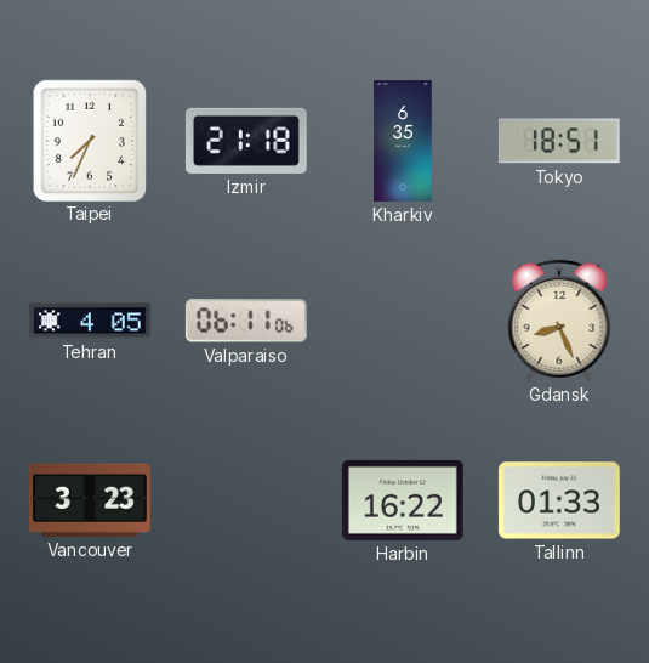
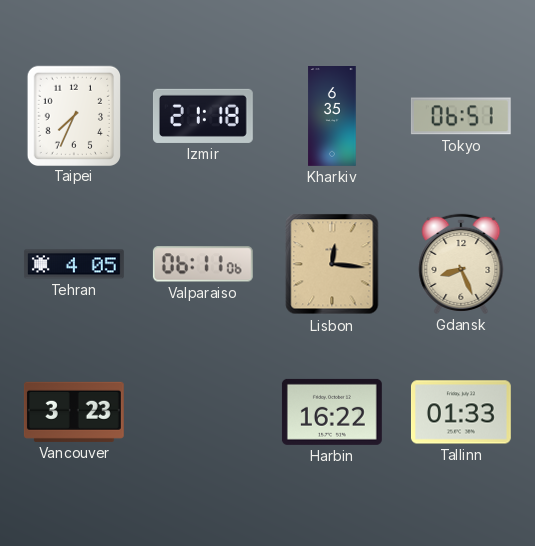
Tokyo: 18:51 -> 06:51 (461, 116)
Lisbon: none -> 12:16 (332, 264)
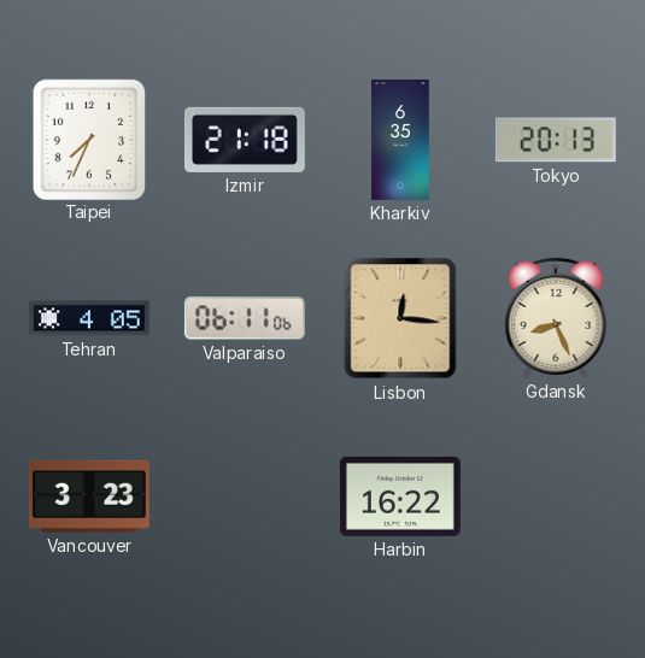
Tokyo: 06:51 -> 20:13 (556, 140)
Tallinn: 01:33 -> none (461, 412)
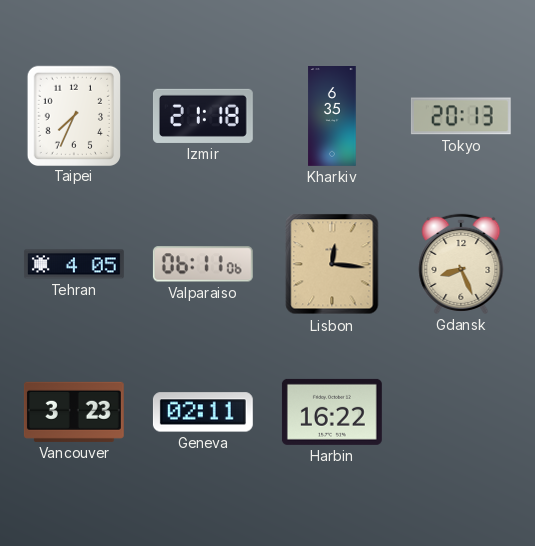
Geneva: none -> 02:11 (203, 412)
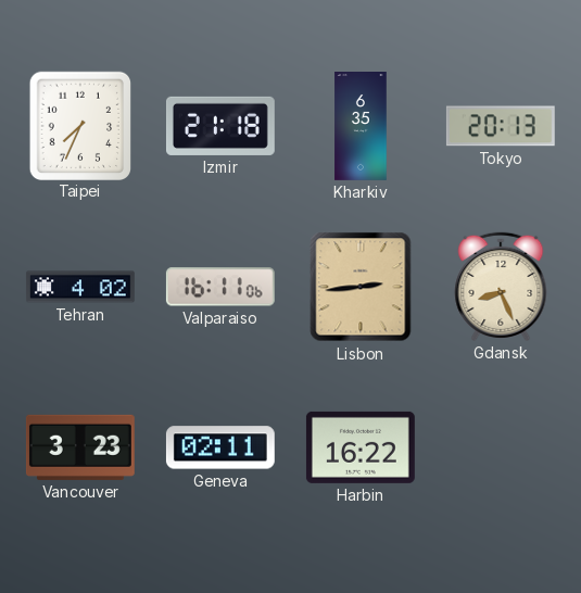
Tehran: 4:05 -> 4:02 (80, 287)
Valparaiso: 06:11 -> 16:11 (220, 287)
Lisbon: 12:16 -> 2:44 (361, 287)
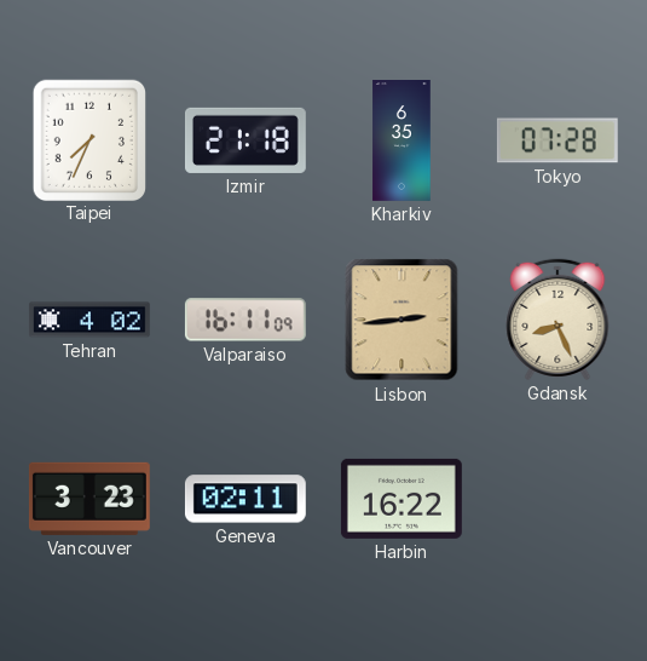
Tokyo: 20:13 -> 07:28 (558, 140)
Valparaiso: 16:11:06 -> 16:11:09 (245, 320)
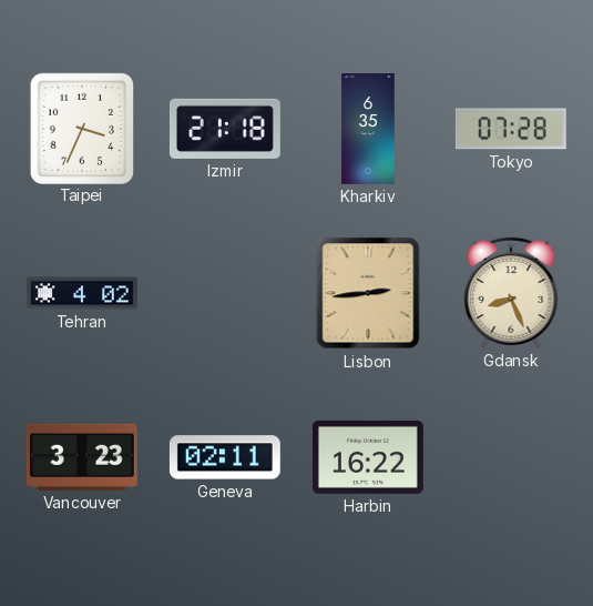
Taipei: 7:34 -> 3:34 (81, 128)
Valparaiso: 16:11 -> none (245, 320)
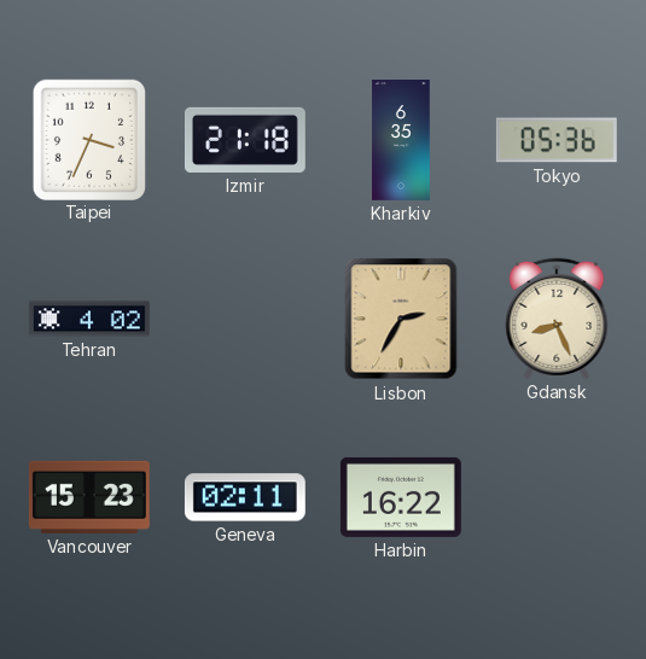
Tokyo: 07:28 -> 05:36 (557, 140)
Lisbon: 2:44 -> 2:35 (401, 319)
Vancouver: 3:23 -> 15:23 (89, 497)
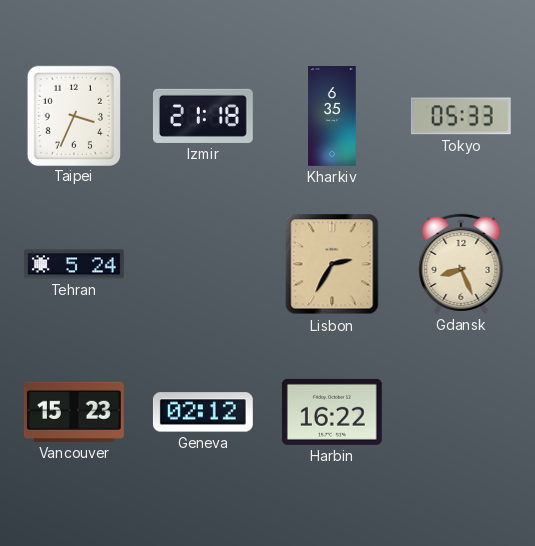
Tokyo: 05:36 -> 05:33 (461, 116)
Tehran: 4:02 -> 5:24 (74, 264)
Geneva: 02:11 -> 02:12 (203, 412)
